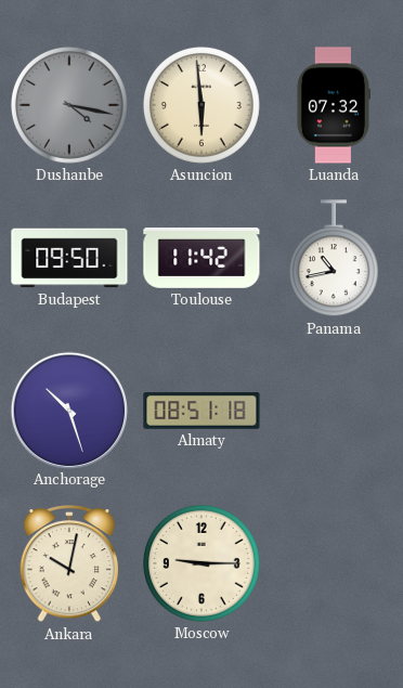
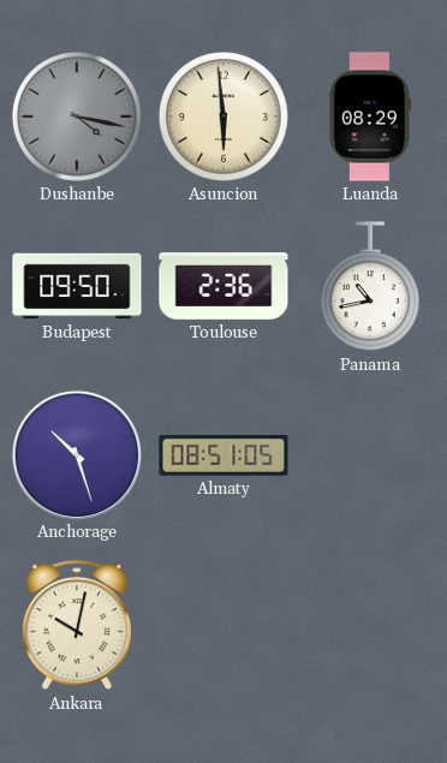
Luanda: 07:32 -> 08:29 (369, 117)
Toulouse: 11:42 -> 2:36 (223, 287)
Almaty: 08:51:18 -> 08:51:05 (223, 457)
Moscow: 9:15 -> none (201, 563)
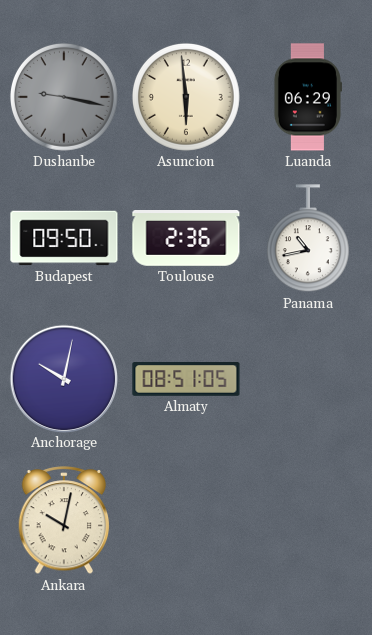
Dushanbe: 4:17 -> 9:17 (64, 97)
Luanda: 08:29 -> 06:29 (307, 97)
Anchorage: 10:27 -> 10:02 (63, 378)
